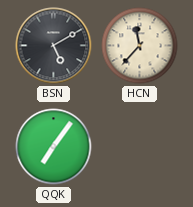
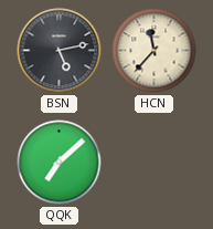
BSN: 5:10 -> 5:13 (60, 51)
QQK: 7:06 -> 7:08 (60, 163)
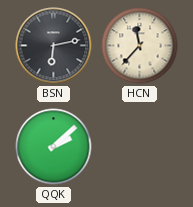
BSN: 5:13 -> 6:13 (54, 46)
QQK: 7:08 -> 2:08 (54, 147)
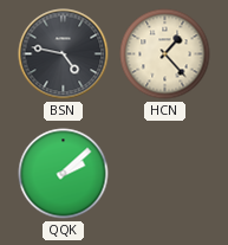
BSN: 6:13 -> 4:47 (64, 54)
HCN: 11:37 -> 1:23 (165, 54)
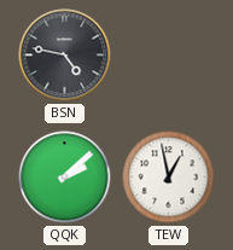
HCN: 1:23 -> none (165, 54)
TEW: none -> 12:58 (169, 178)
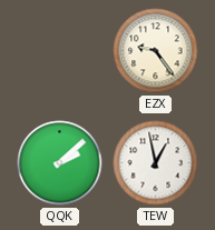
BSN: 4:47 -> none (65, 56)
EZX: none -> 9:24 (156, 51)
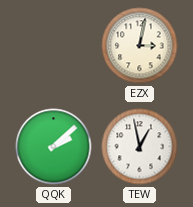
EZX: 9:24 -> 3:02 (140, 46)
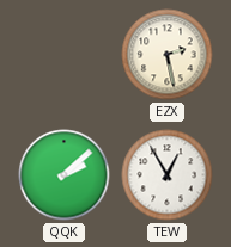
EZX: 3:02 -> 2:28 (168, 55)
TEW: 12:58 -> 12:55 (168, 175)
